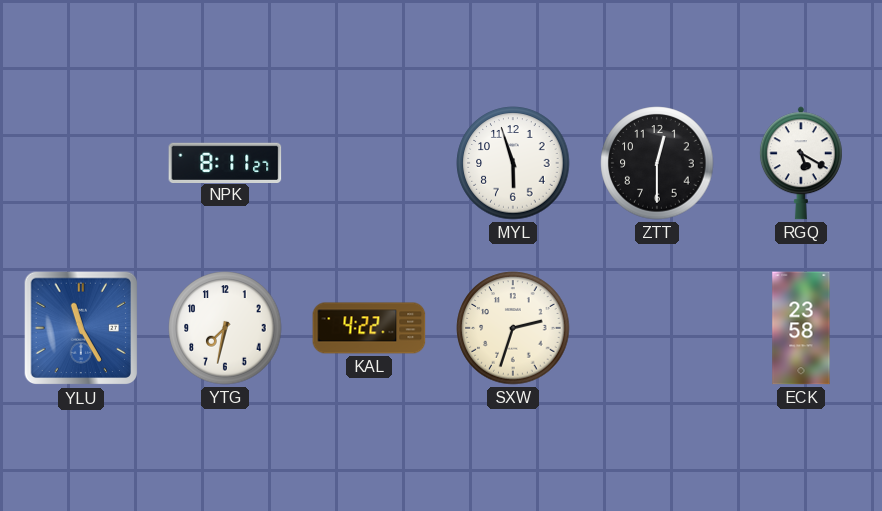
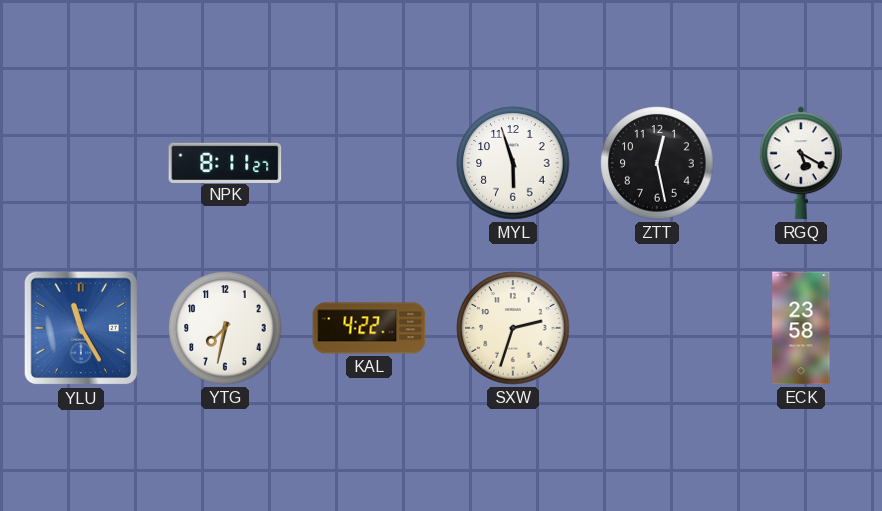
ZTT: 12:30 -> 12:28 (657, 163)
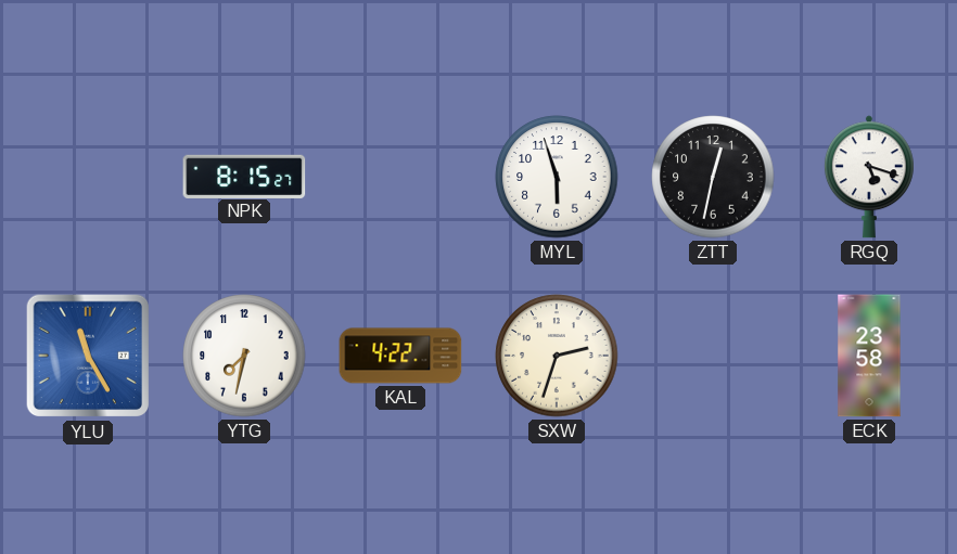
NPK: 8:11 -> 8:15 (244, 176)
ZTT: 12:28 -> 12:32 (713, 177)
RGQ: 5:20 -> 5:18 (869, 177)
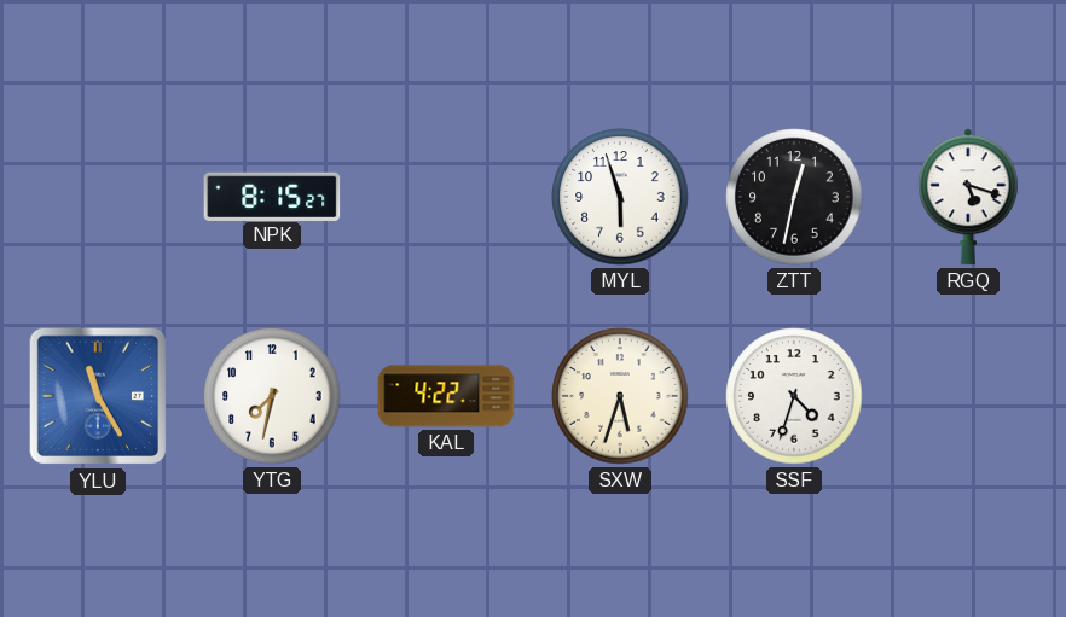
SXW: 2:33 -> 5:33 (620, 396)
SSF: none -> 4:33 (794, 396)
ECK: 23:58 -> none (869, 356)
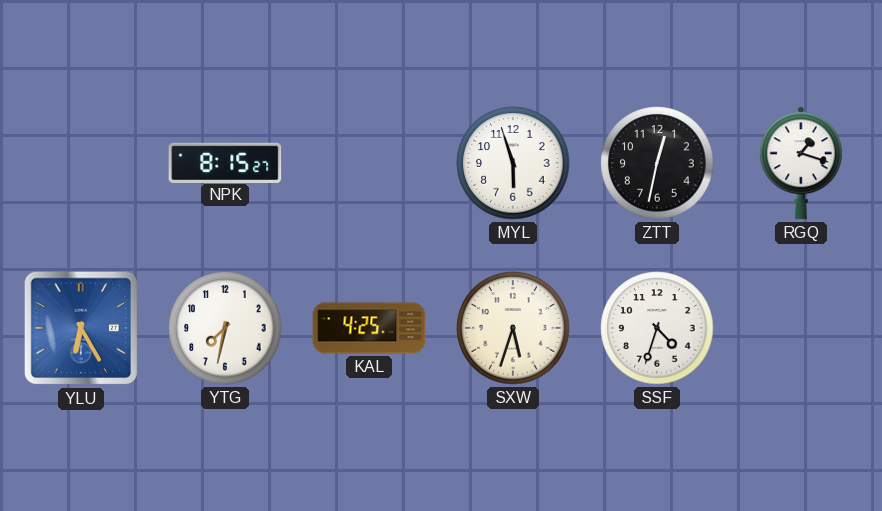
RGQ: 5:18 -> 1:18 (801, 163)
YLU: 11:25 -> 6:25 (81, 328)
KAL: 4:22 -> 4:25 (369, 328)
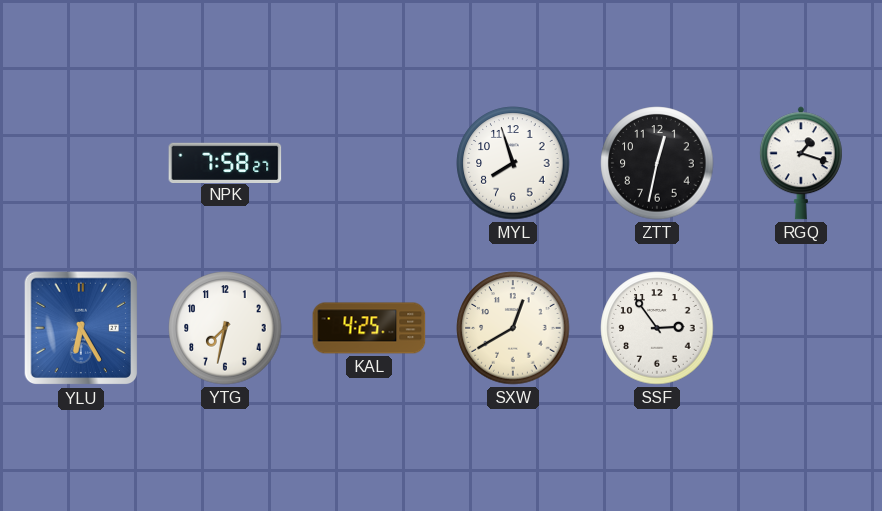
NPK: 8:15 -> 7:58 (225, 162)
MYL: 5:57 -> 7:57 (513, 163)
SXW: 5:33 -> 12:40 (513, 328)
SSF: 4:33 -> 2:54 (657, 328)
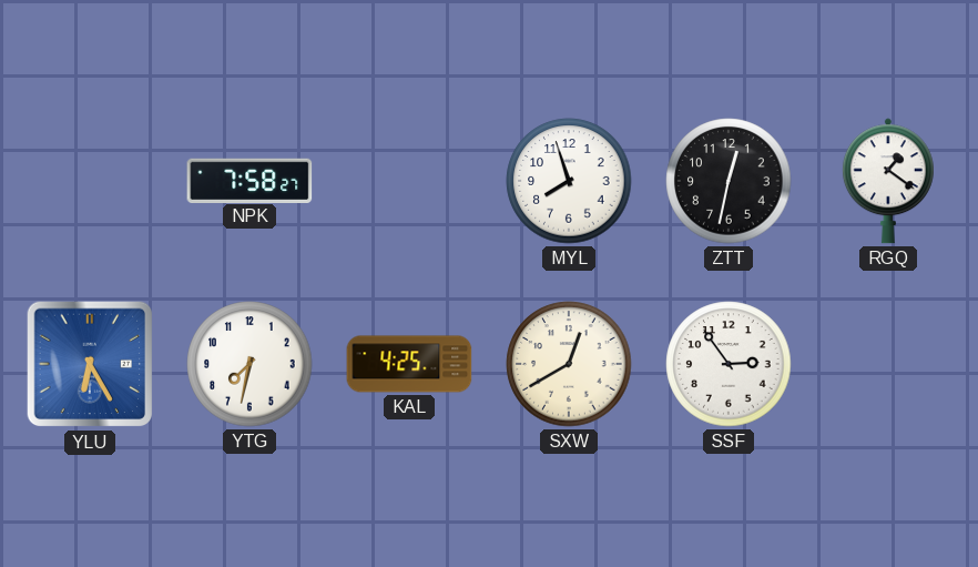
RGQ: 1:18 -> 1:21 (888, 181)
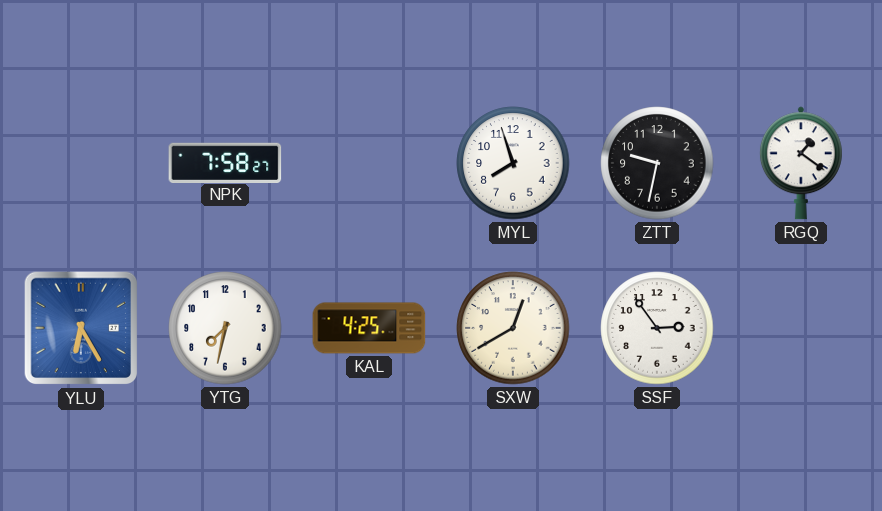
ZTT: 12:32 -> 9:32 (657, 163)
